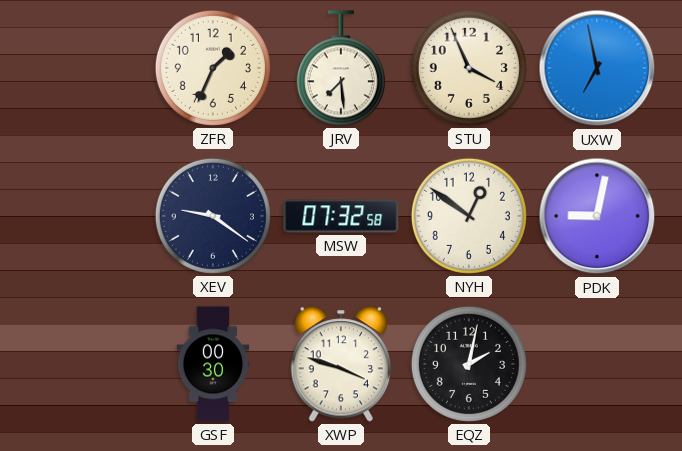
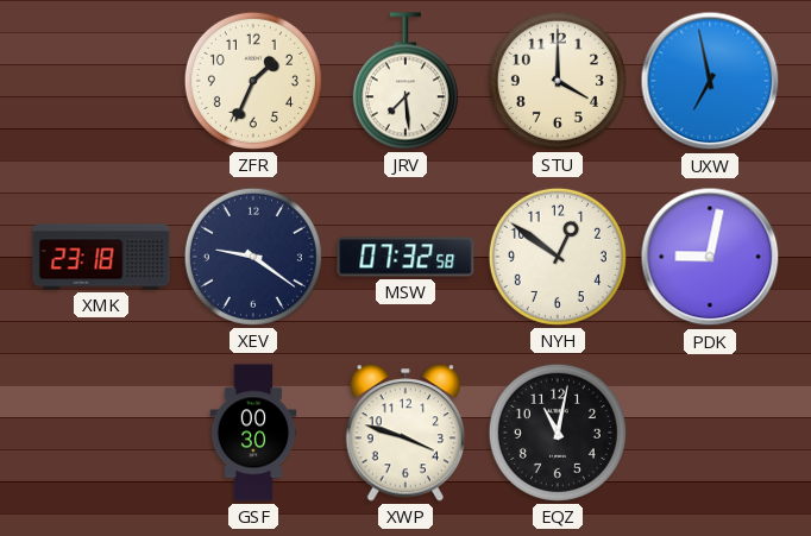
STU: 3:56 -> 4:00 (558, 81)
XMK: none -> 23:18 (101, 257)
EQZ: 2:02 -> 11:02 (558, 433)
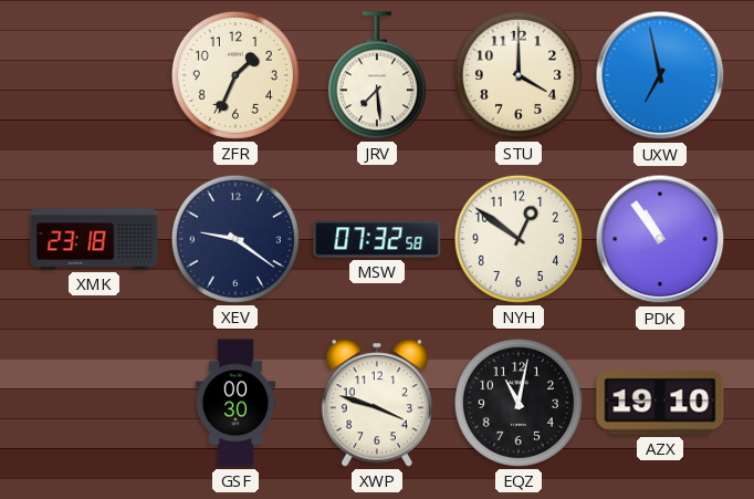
PDK: 9:02 -> 10:54 (660, 239)
AZX: none -> 19:10 (660, 403)
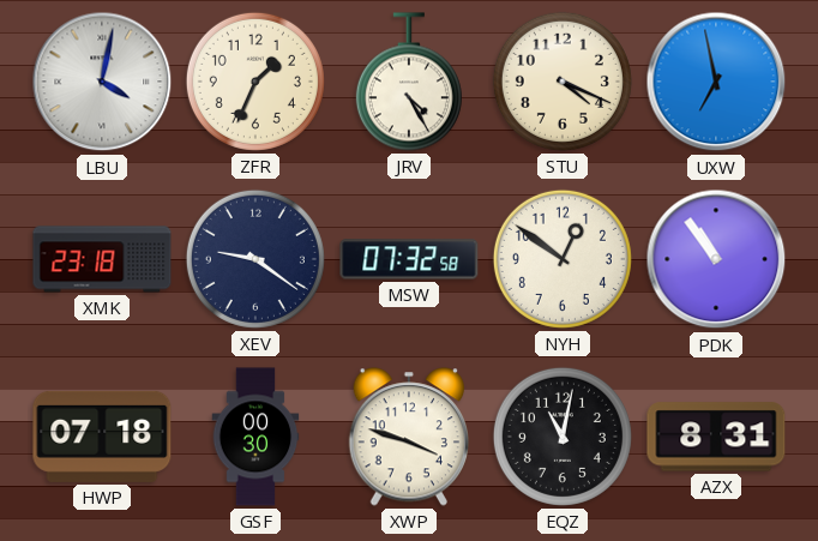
LBU: none -> 4:02 (102, 82)
JRV: 7:29 -> 4:25 (409, 82)
STU: 4:00 -> 4:19 (563, 82)
HWP: none -> 07:18 (102, 437)
AZX: 19:10 -> 8:31 (716, 437)
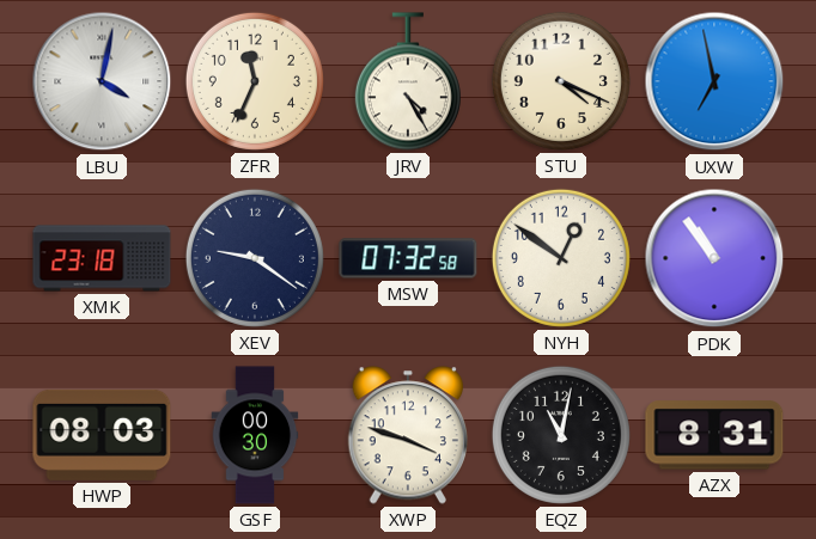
ZFR: 1:34 -> 11:34 (255, 81)
HWP: 07:18 -> 08:03 (102, 435)
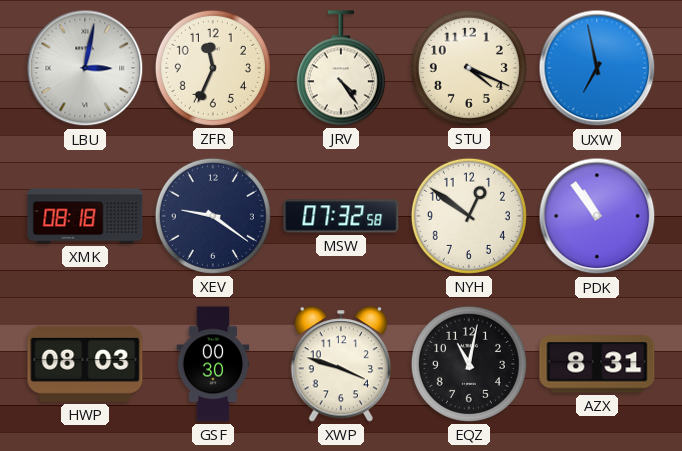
LBU: 4:02 -> 3:02 (85, 68)
JRV: 4:25 -> 4:24 (341, 68)
XMK: 23:18 -> 08:18 (85, 216)
